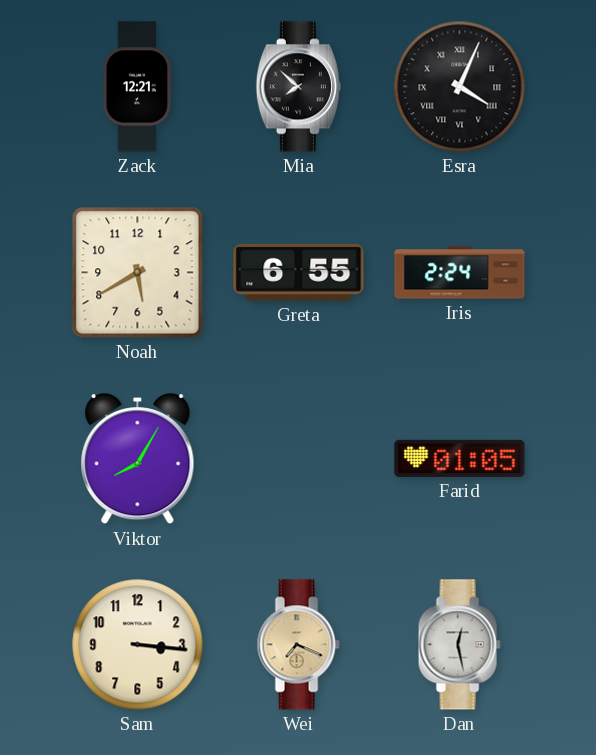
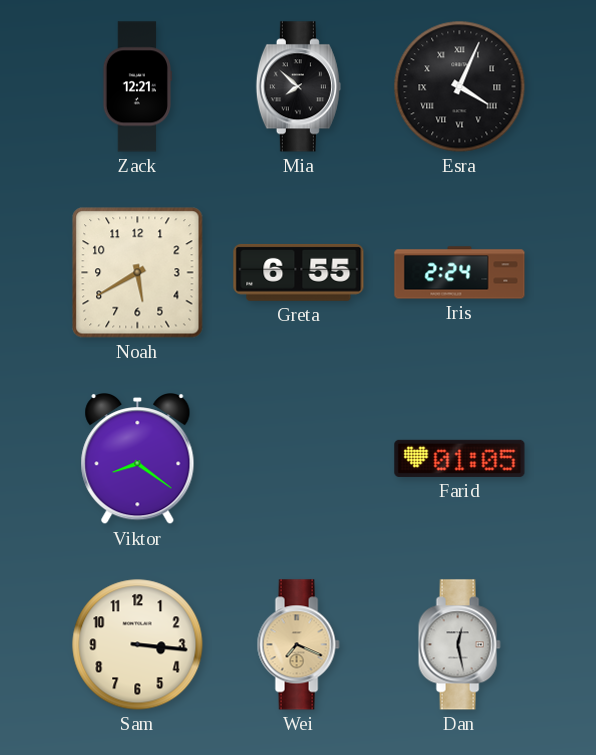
Viktor: 8:05 -> 8:21 (138, 460)
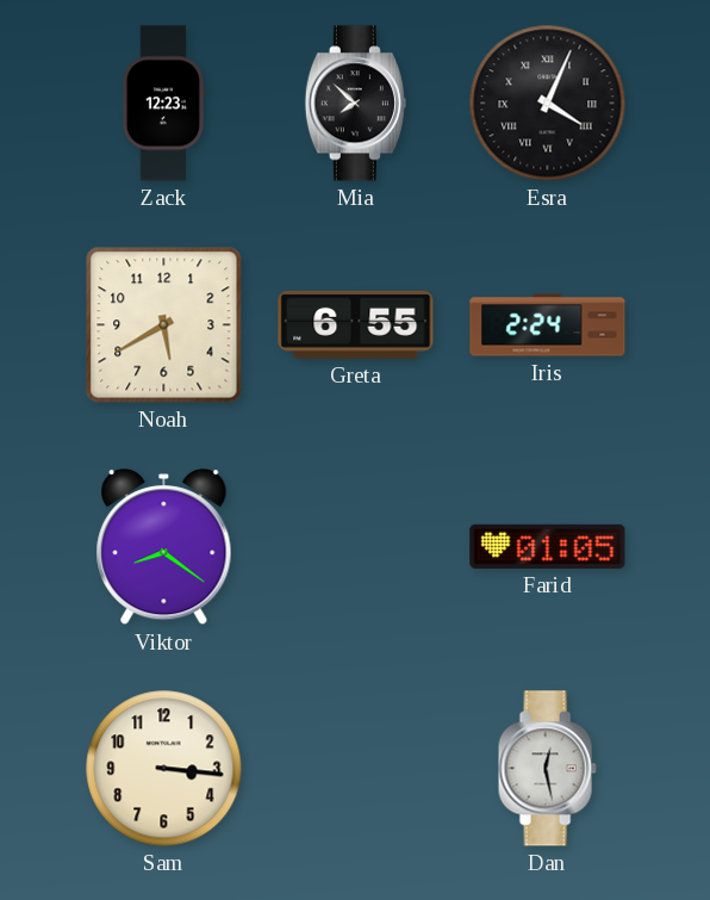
Zack: 12:21 -> 12:23 (163, 104)
Wei: 7:19 -> none (298, 645)
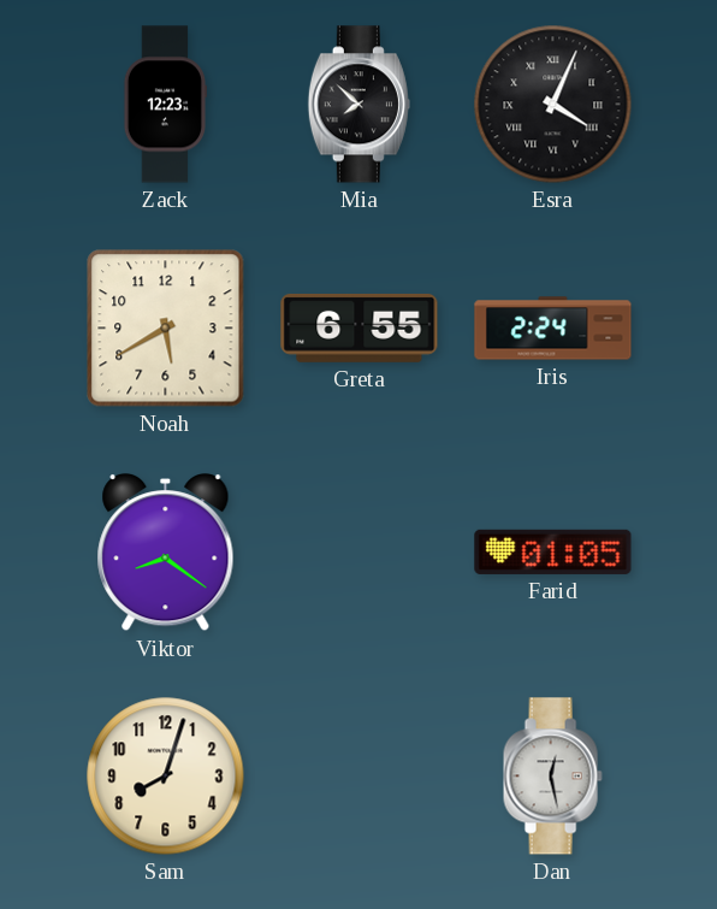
Sam: 3:16 -> 8:03 (166, 777)
